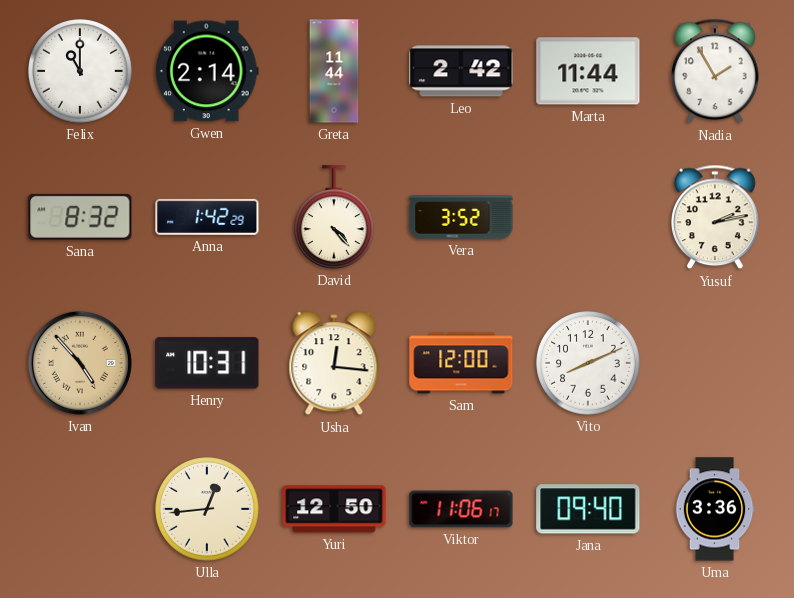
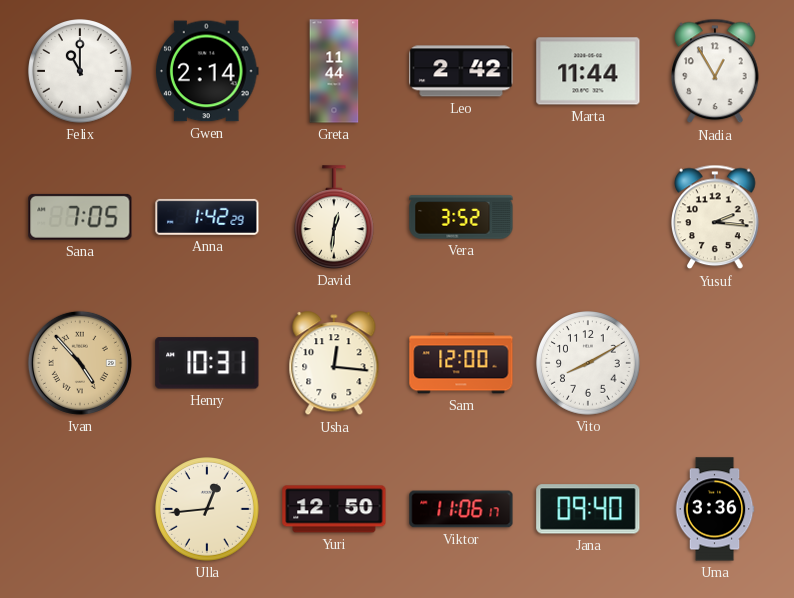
Nadia: 1:55 -> 12:55 (715, 71)
Sana: 8:32 -> 7:05 (80, 217)
David: 4:23 -> 12:31 (335, 217)
Yusuf: 2:13 -> 2:16 (715, 217)
Vito: 8:11 -> 8:10 (588, 363)
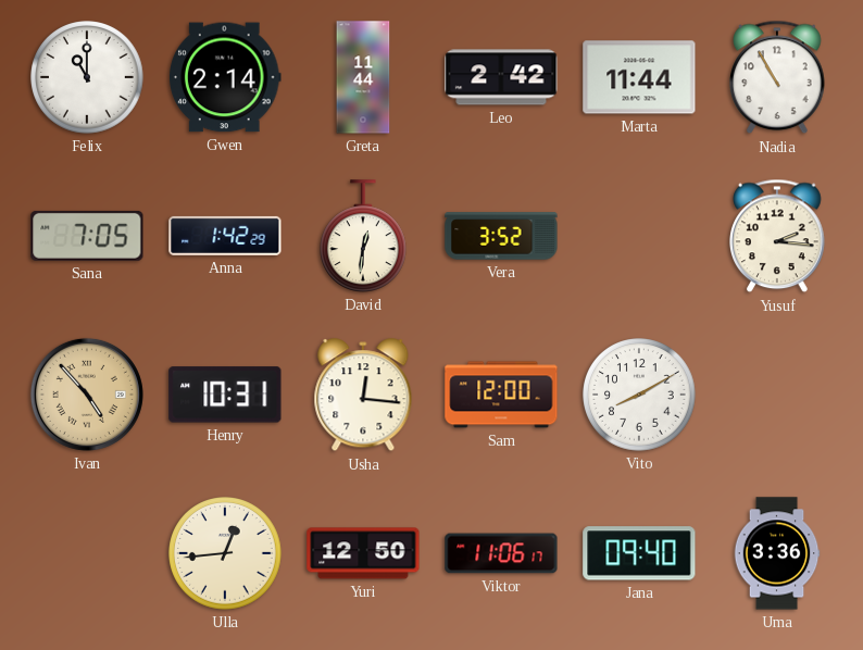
Nadia: 12:55 -> 10:55 (777, 77)
